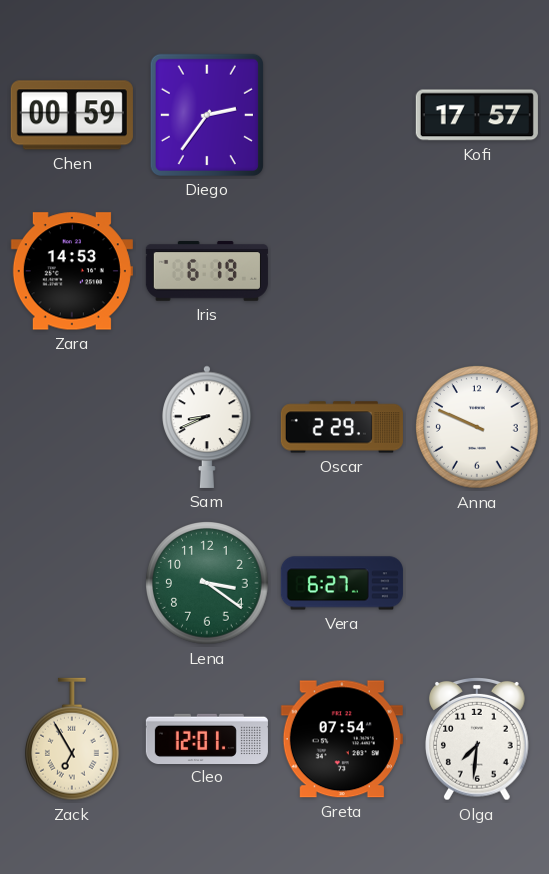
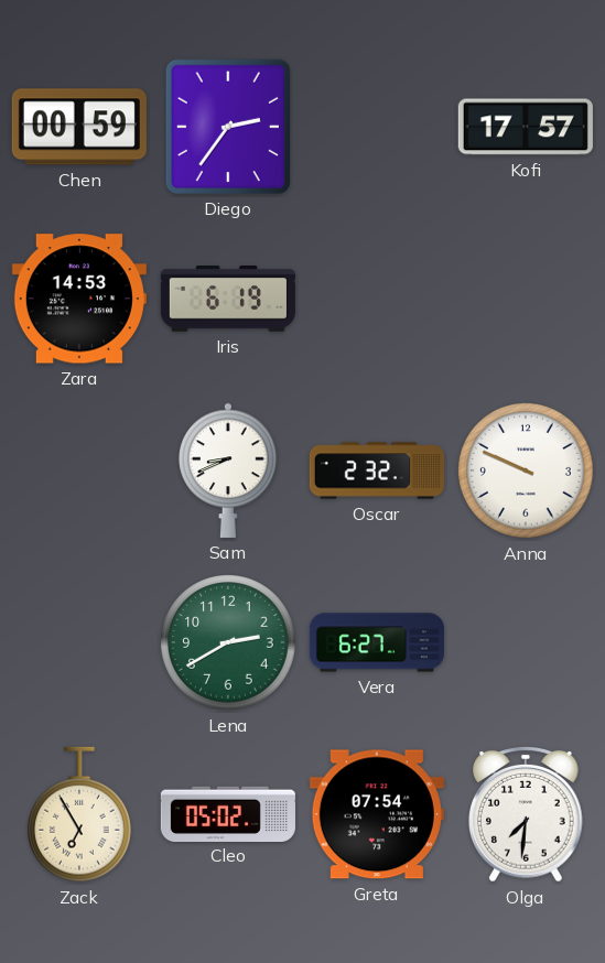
Oscar: 2:29 -> 2:32 (377, 470)
Lena: 3:21 -> 2:40 (229, 643)
Cleo: 12:01 -> 05:02 (228, 813)
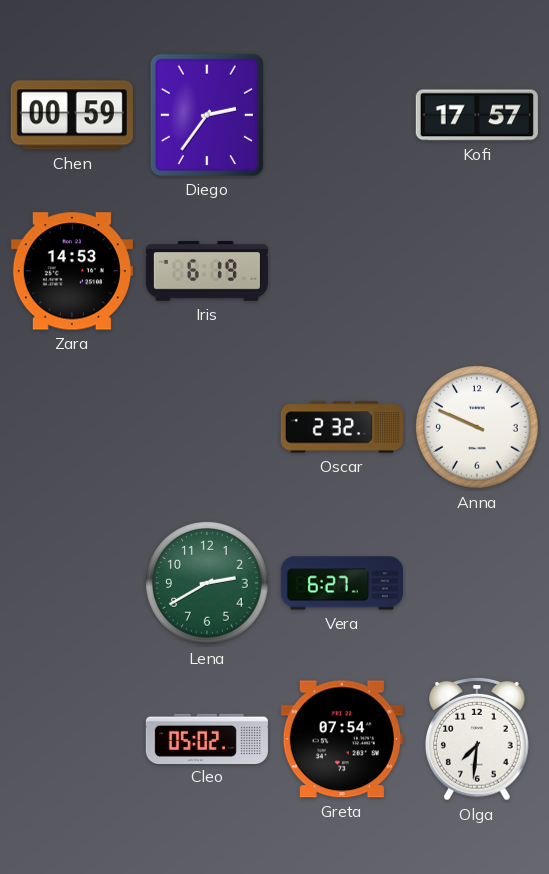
Sam: 8:41 -> none (228, 470)
Zack: 6:55 -> none (79, 814)
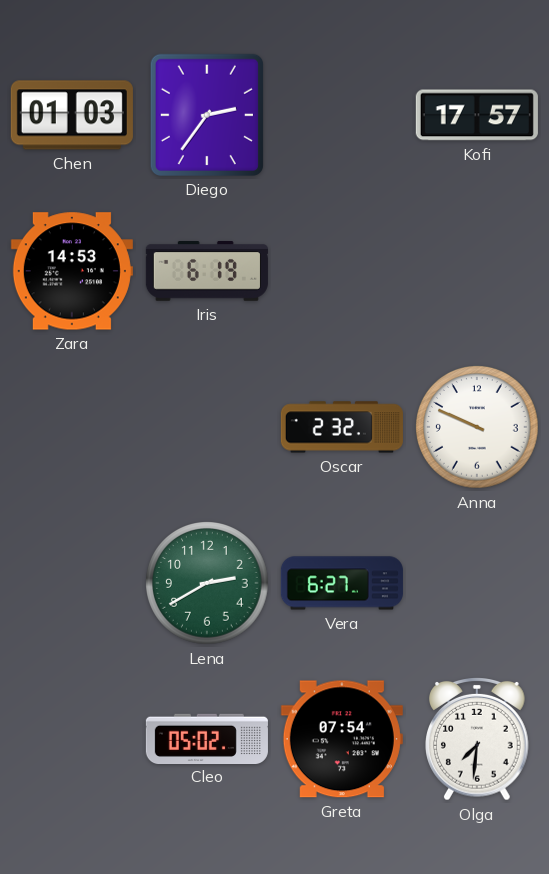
Chen: 00:59 -> 01:03 (72, 115)
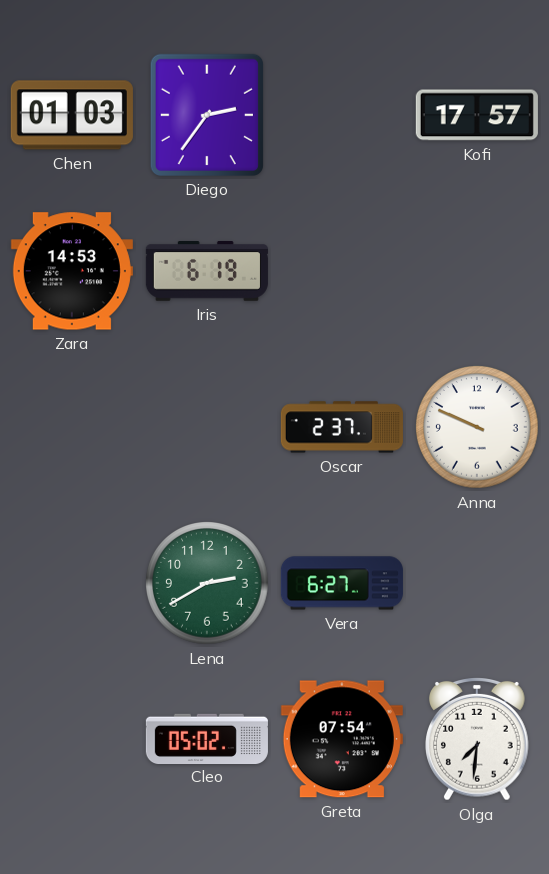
Oscar: 2:32 -> 2:37 (342, 427)
